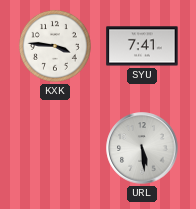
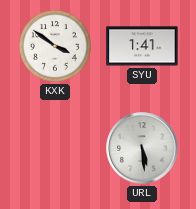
KXK: 3:46 -> 3:51 (55, 46)
SYU: 7:41 -> 1:41 (142, 46)
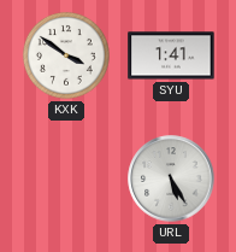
URL: 5:29 -> 5:25 (171, 178)
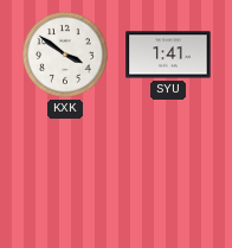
URL: 5:25 -> none (171, 178)
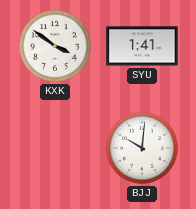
BJJ: none -> 10:01 (142, 148)
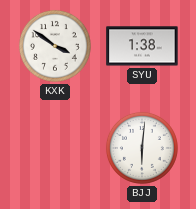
SYU: 1:41 -> 1:38 (142, 46)
BJJ: 10:01 -> 6:01 (142, 148)
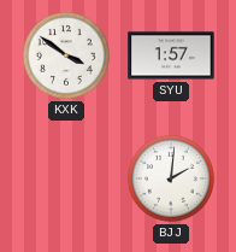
SYU: 1:38 -> 1:57 (171, 55)
BJJ: 6:01 -> 2:01 (171, 178)
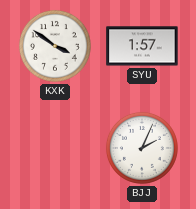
BJJ: 2:01 -> 2:04 (142, 148)
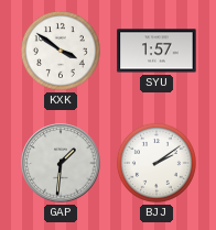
GAP: none -> 1:31 (61, 163)
BJJ: 2:04 -> 2:09 (156, 163)
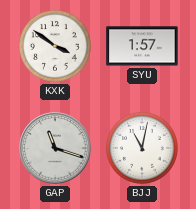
GAP: 1:31 -> 11:18 (55, 148)
BJJ: 2:09 -> 11:02 (142, 148)
